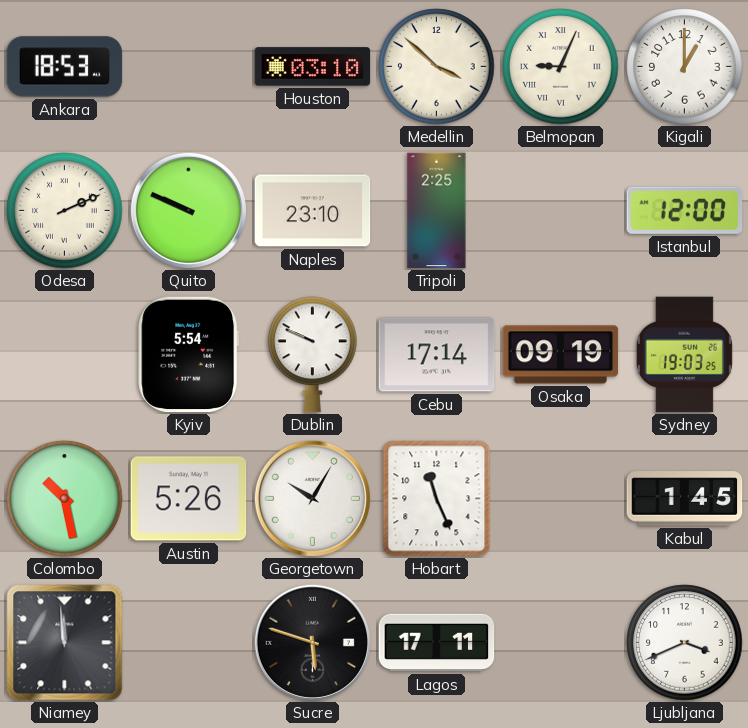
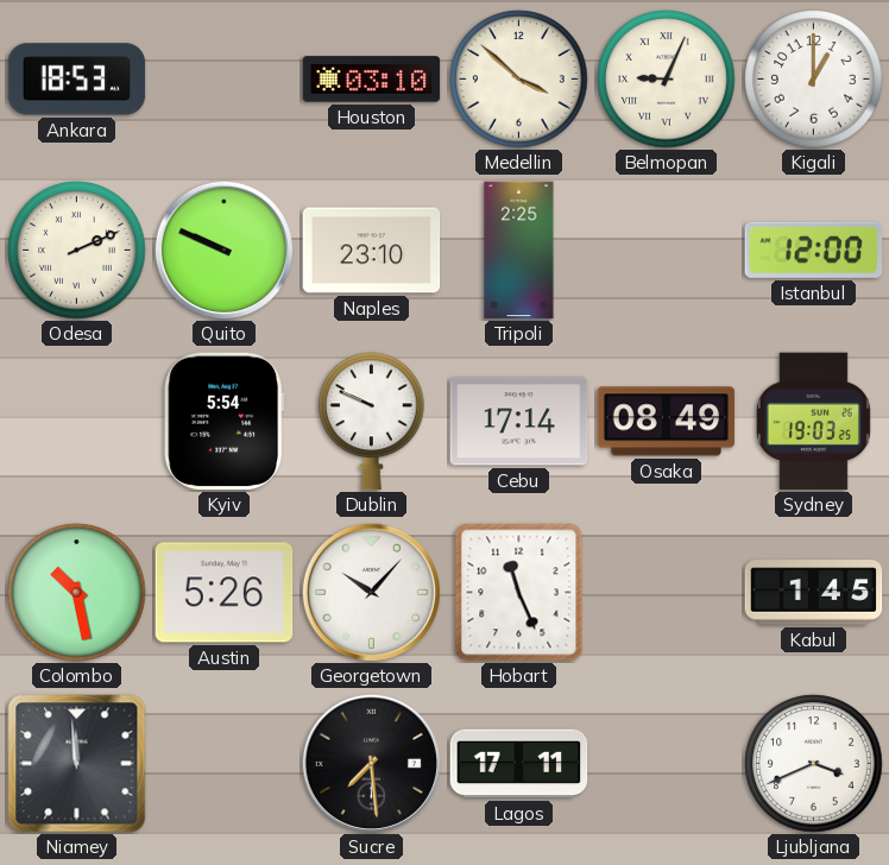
Osaka: 09:19 -> 08:49 (667, 422)
Georgetown: 10:05 -> 10:07 (371, 592)
Sucre: 5:48 -> 7:29 (371, 763)
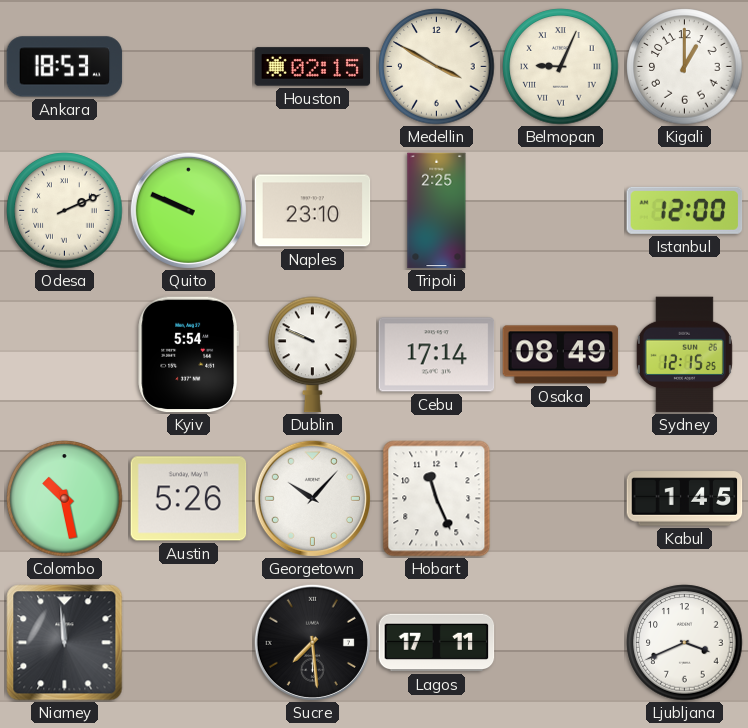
Houston: 03:10 -> 02:15 (313, 67)
Medellin: 3:52 -> 3:50 (437, 67)
Sydney: 19:03 -> 12:15 (684, 355)
